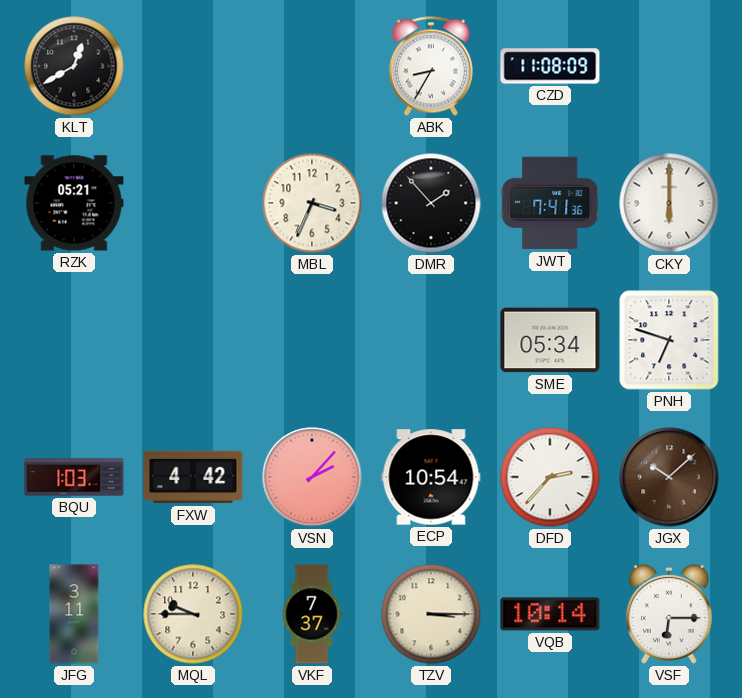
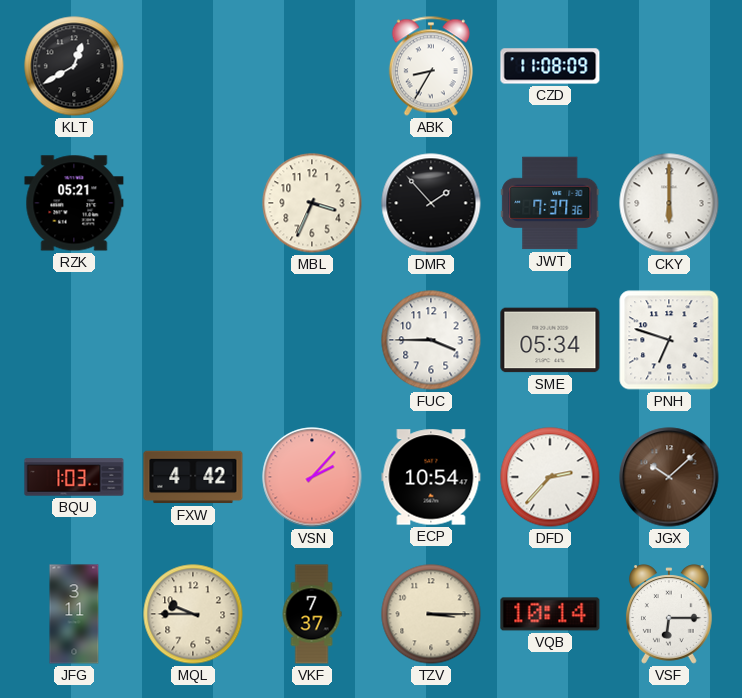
JWT: 7:41 -> 7:37 (550, 203)
FUC: none -> 3:45 (431, 340)
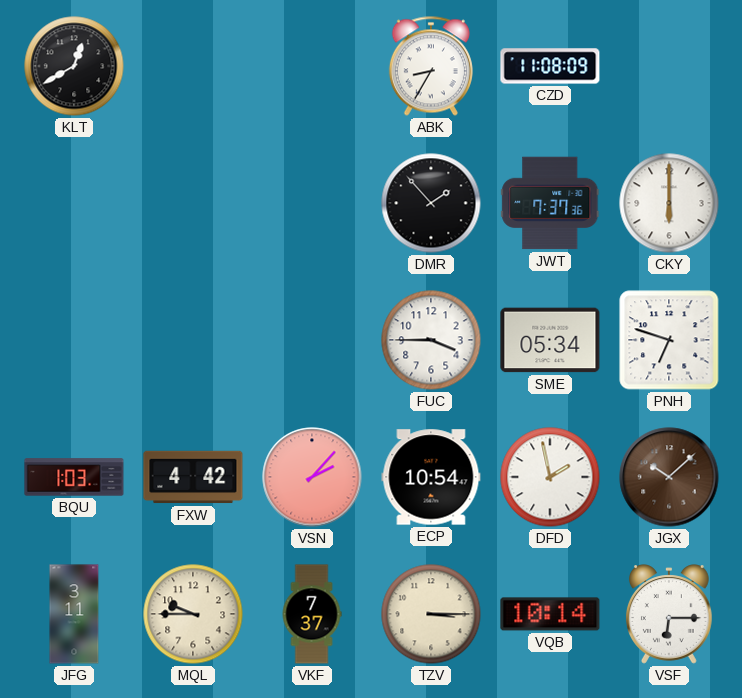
RZK: 05:21 -> none (74, 203)
MBL: 3:34 -> none (312, 203)
DFD: 2:37 -> 1:58 (550, 477)
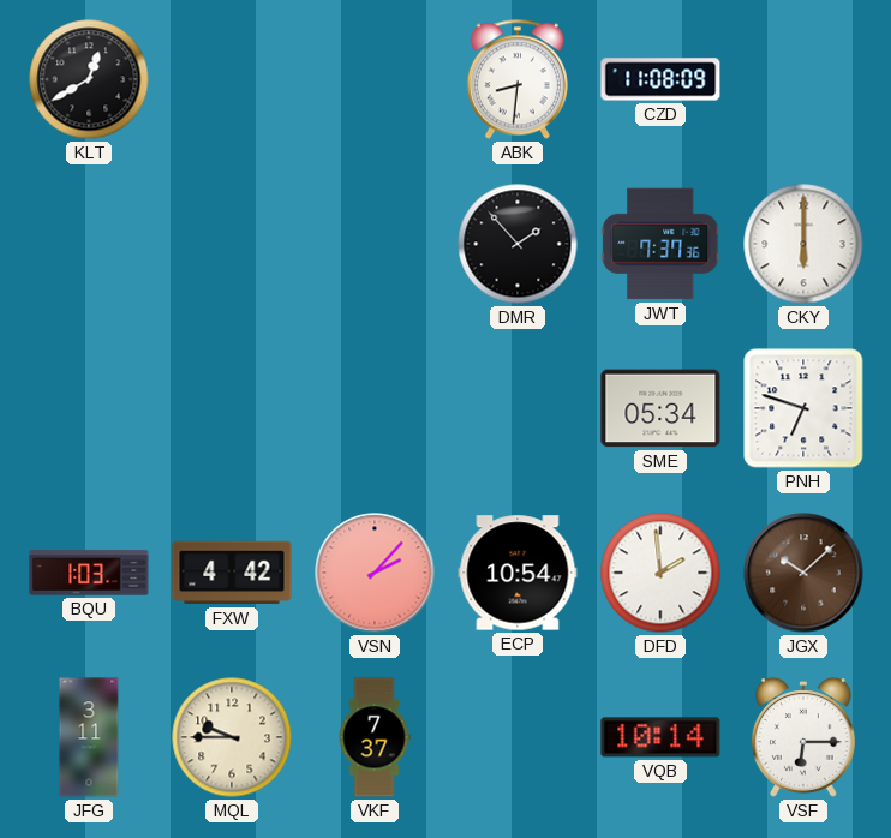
ABK: 8:35 -> 8:31 (518, 79)
FUC: 3:45 -> none (431, 340)
DFD: 1:58 -> 1:59 (660, 573)
TZV: 3:15 -> none (431, 614)
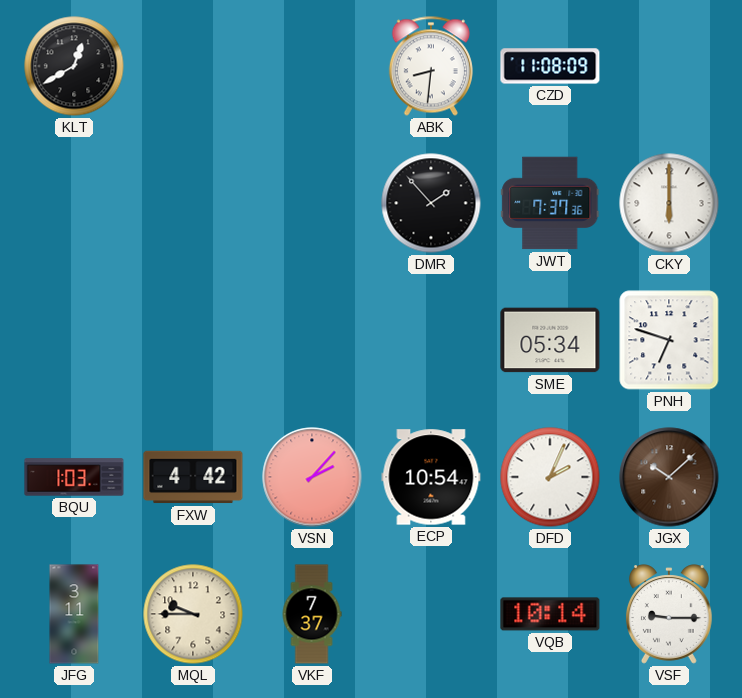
DFD: 1:59 -> 2:04 (550, 477)
VSF: 6:15 -> 9:15 (669, 614)
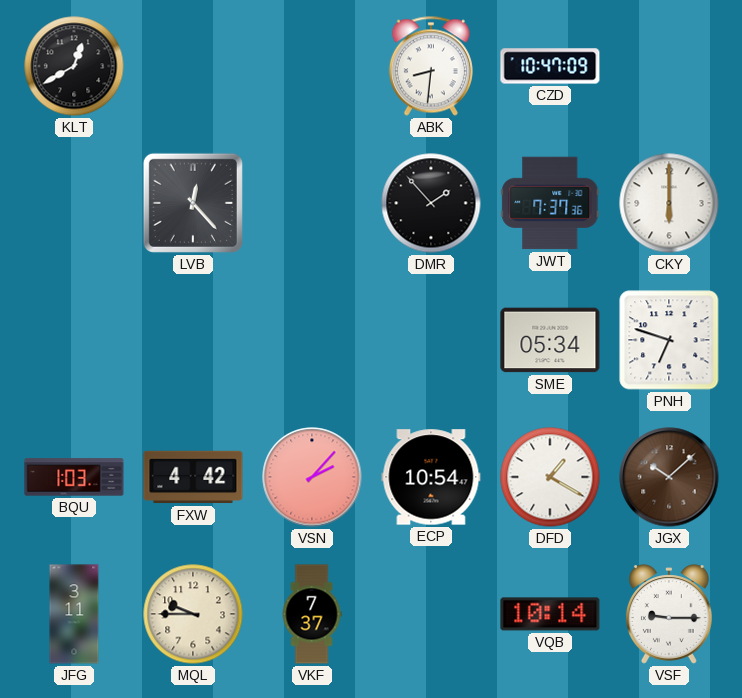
CZD: 11:08 -> 10:47 (550, 66)
LVB: none -> 12:23 (193, 203)
DFD: 2:04 -> 1:20 (550, 477)
